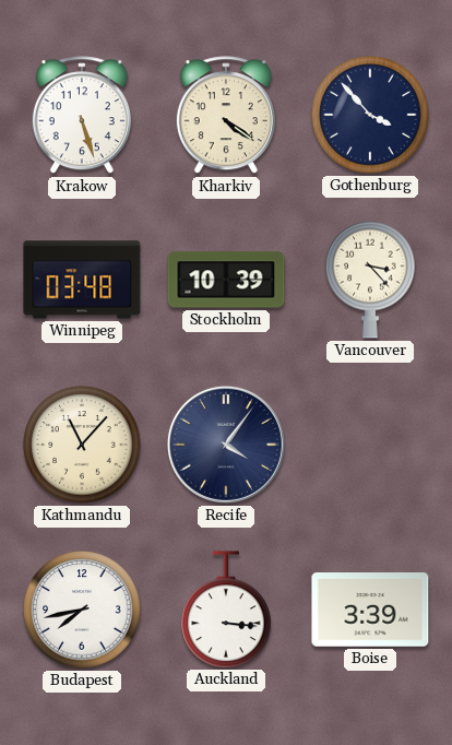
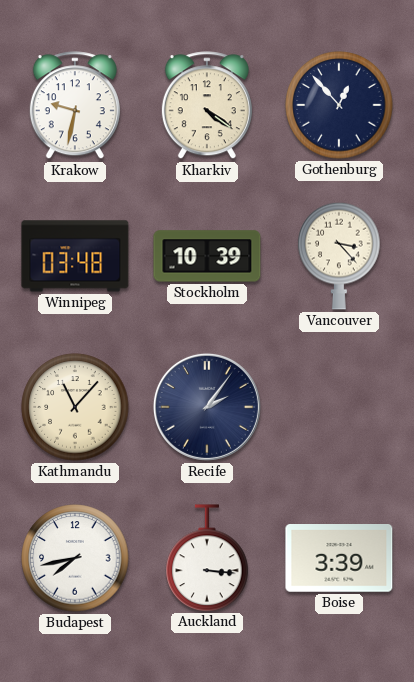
Krakow: 5:27 -> 9:32 (75, 106)
Gothenburg: 3:53 -> 12:53 (339, 105)
Recife: 4:06 -> 2:06 (207, 407)
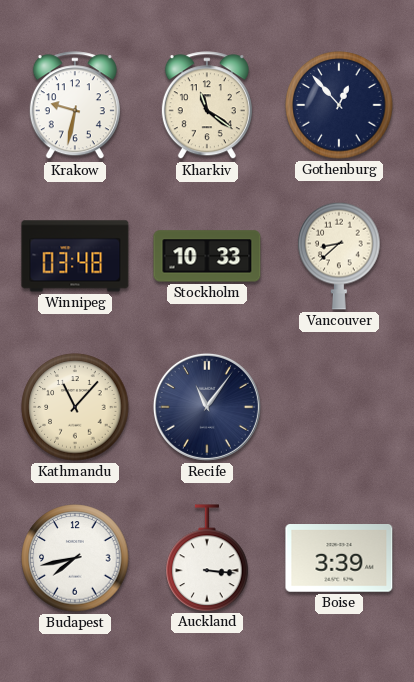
Kharkiv: 4:21 -> 11:21 (207, 106)
Stockholm: 10:39 -> 10:33 (207, 256)
Vancouver: 3:23 -> 8:38 (339, 256)
Recife: 2:06 -> 11:06 (207, 407)
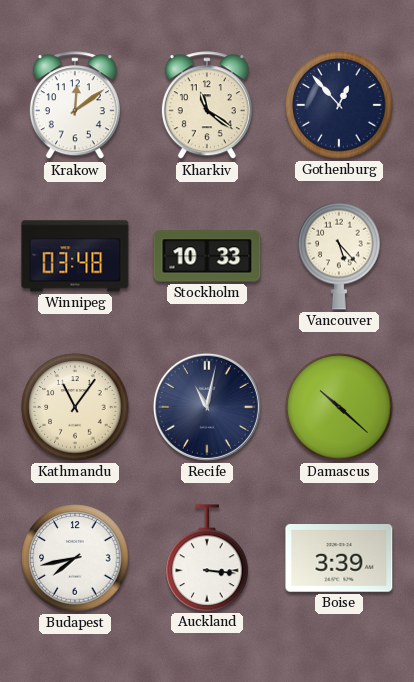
Krakow: 9:32 -> 12:09 (75, 106)
Vancouver: 8:38 -> 5:23 (339, 256)
Kathmandu: 11:07 -> 11:06 (75, 407)
Recife: 11:06 -> 11:02 (207, 407)
Damascus: none -> 10:22 (339, 407)
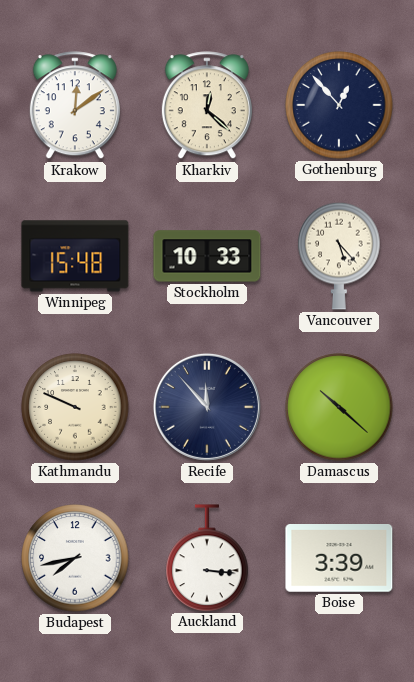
Kharkiv: 11:21 -> 12:22 (207, 106)
Winnipeg: 03:48 -> 15:48 (75, 256)
Kathmandu: 11:06 -> 9:49 (75, 407)
Recife: 11:02 -> 11:53 (207, 407)
